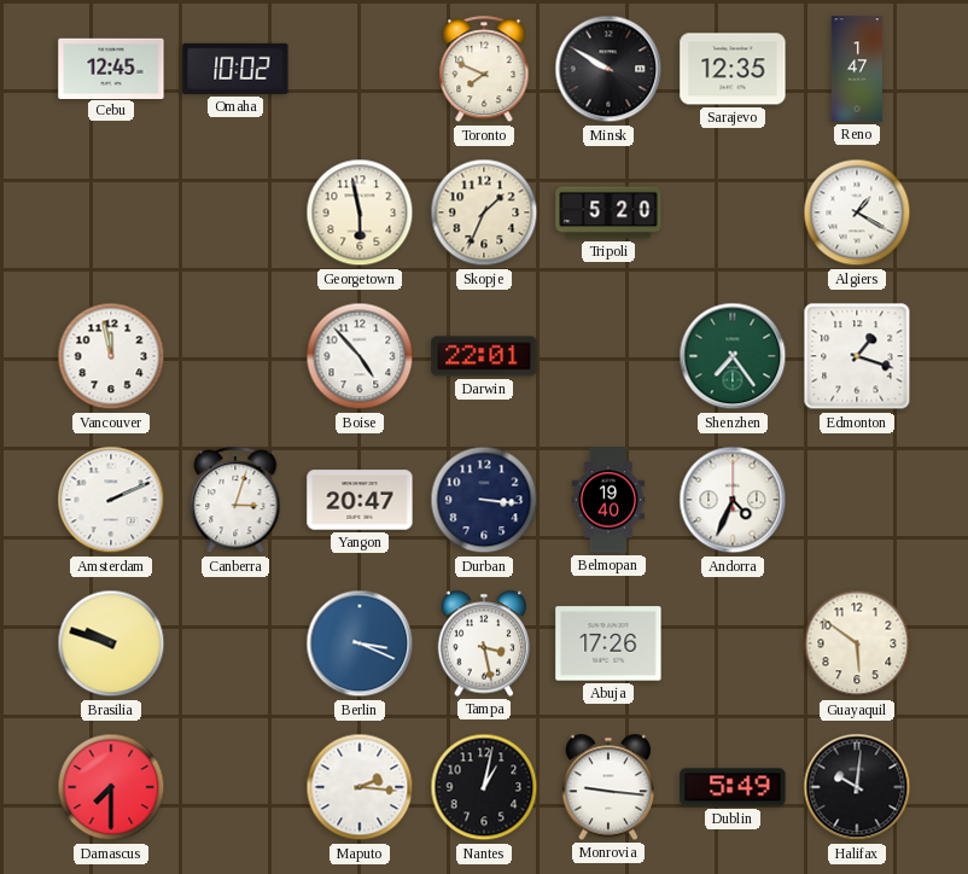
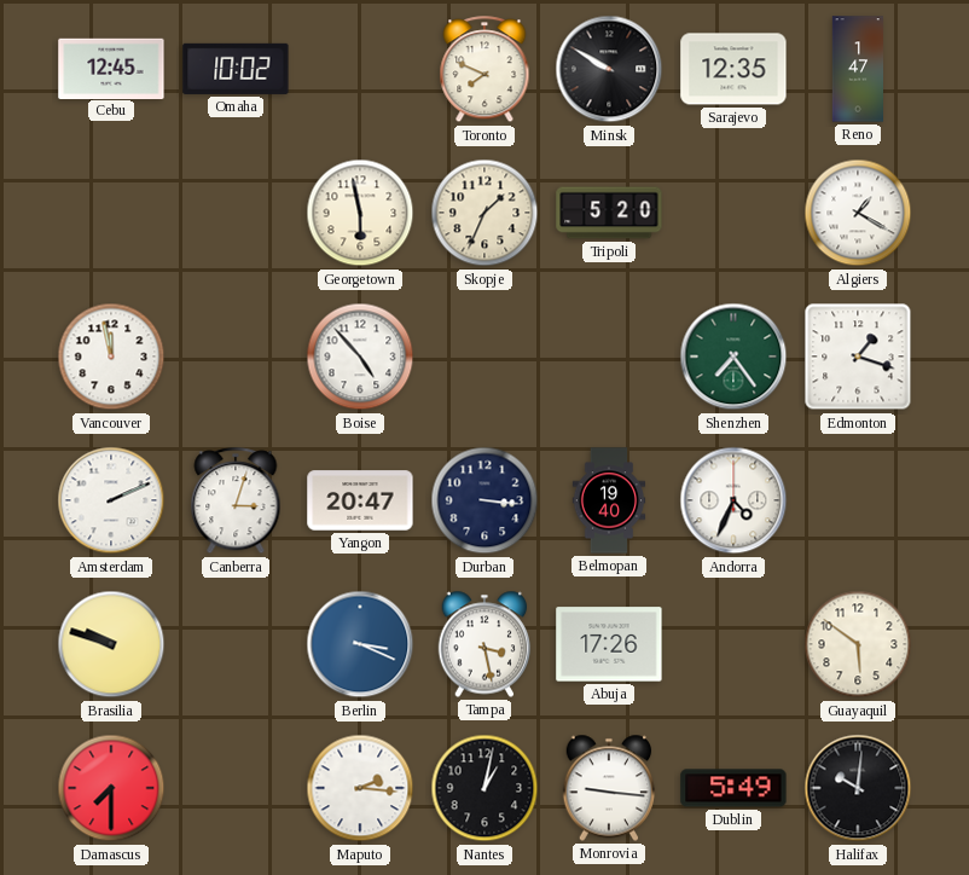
Darwin: 22:01 -> none (484, 356)
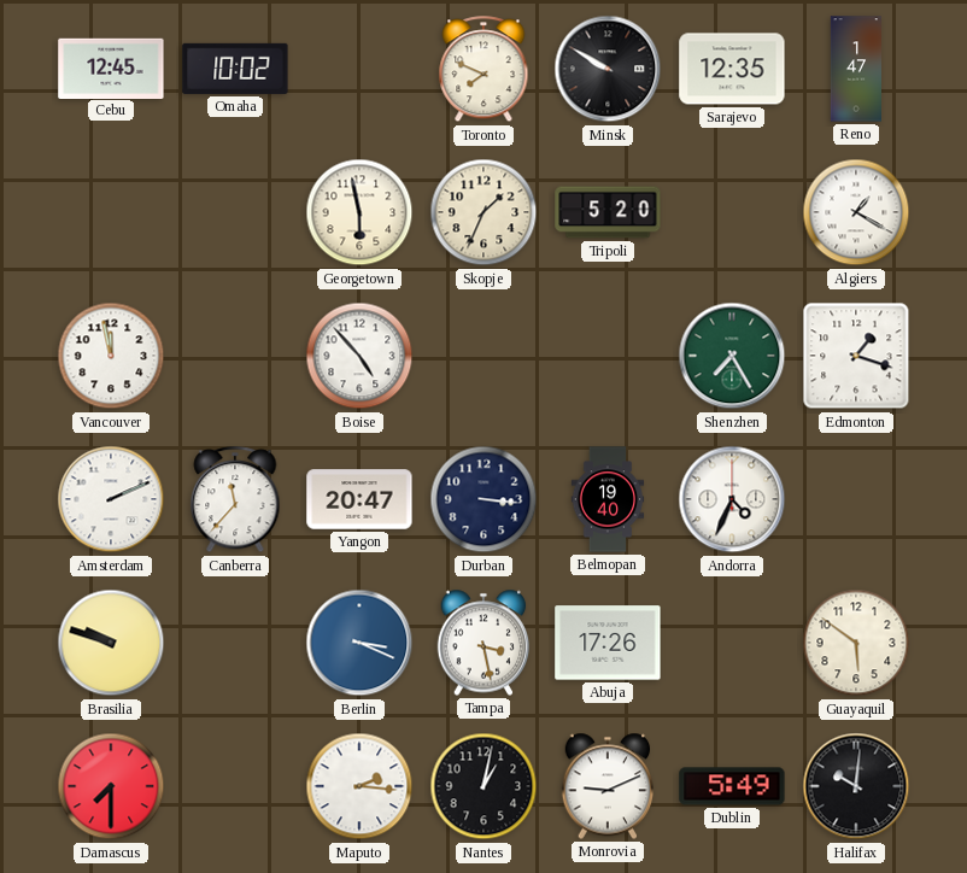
Shenzhen: 7:24 -> 7:25 (732, 356)
Canberra: 3:03 -> 11:37 (235, 500)
Monrovia: 9:16 -> 9:11 (608, 786)
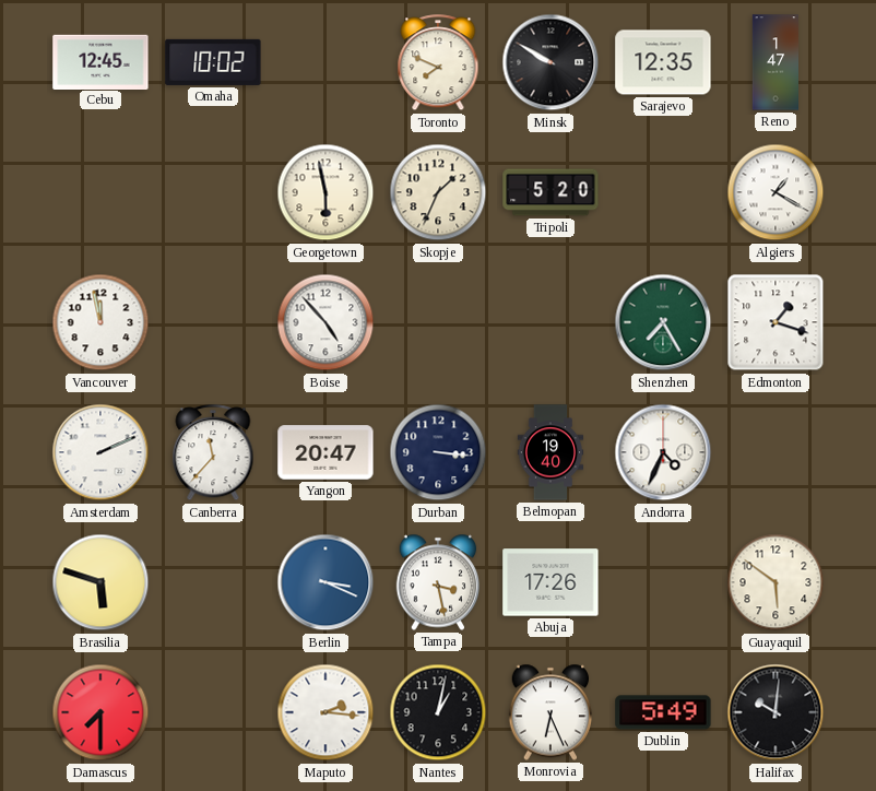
Brasilia: 9:48 -> 5:48 (100, 582)
Monrovia: 9:11 -> 6:26 (551, 712)
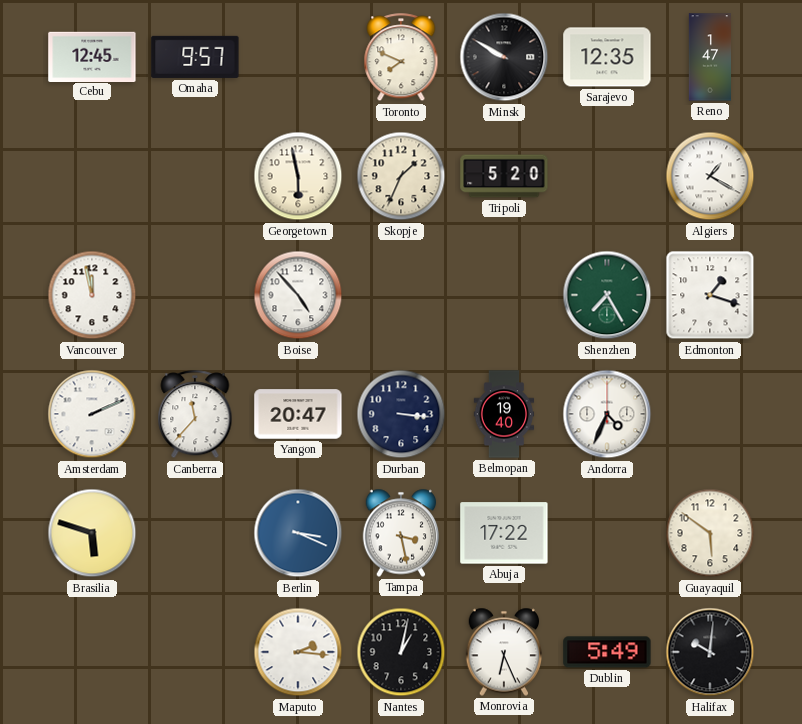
Omaha: 10:02 -> 9:57 (195, 57)
Abuja: 17:26 -> 17:22 (504, 533)
Damascus: 7:30 -> none (100, 712)
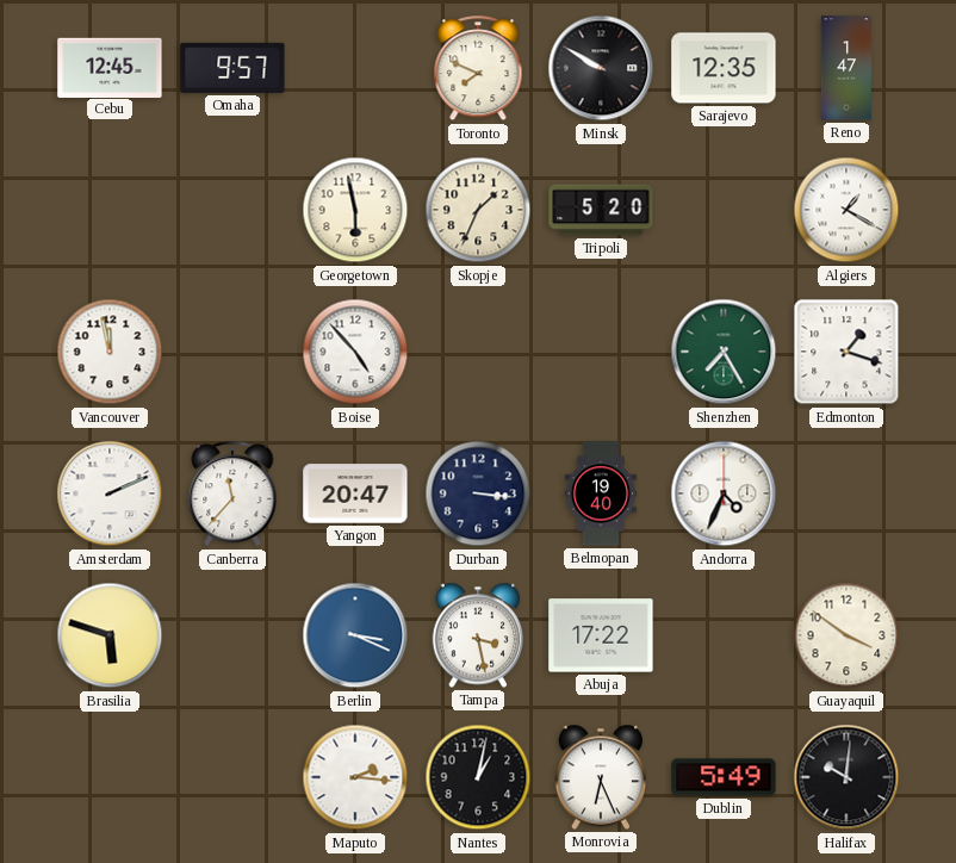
Guayaquil: 5:51 -> 3:51 (846, 635)
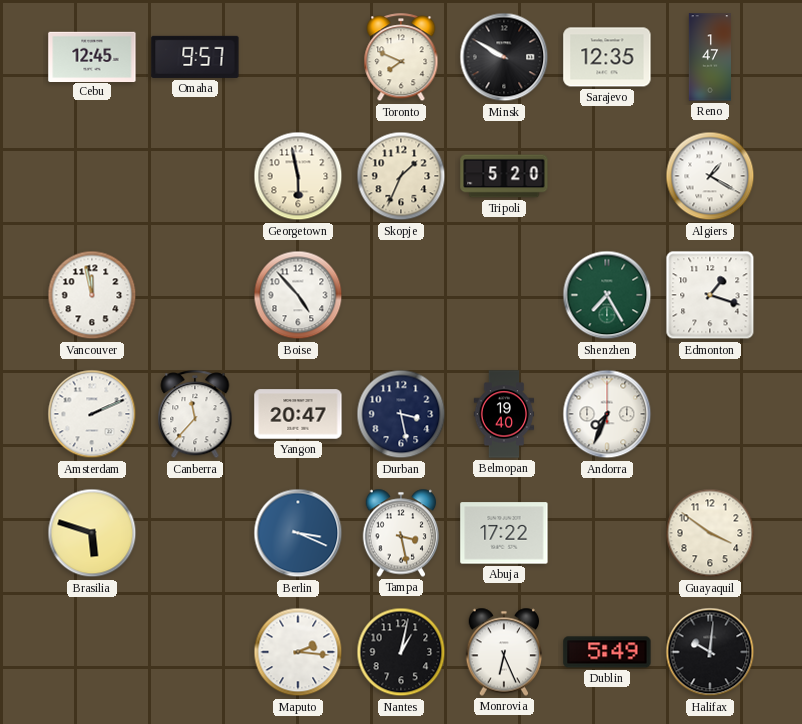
Durban: 3:16 -> 3:28 (401, 414)
Andorra: 4:34 -> 7:34 (607, 414)
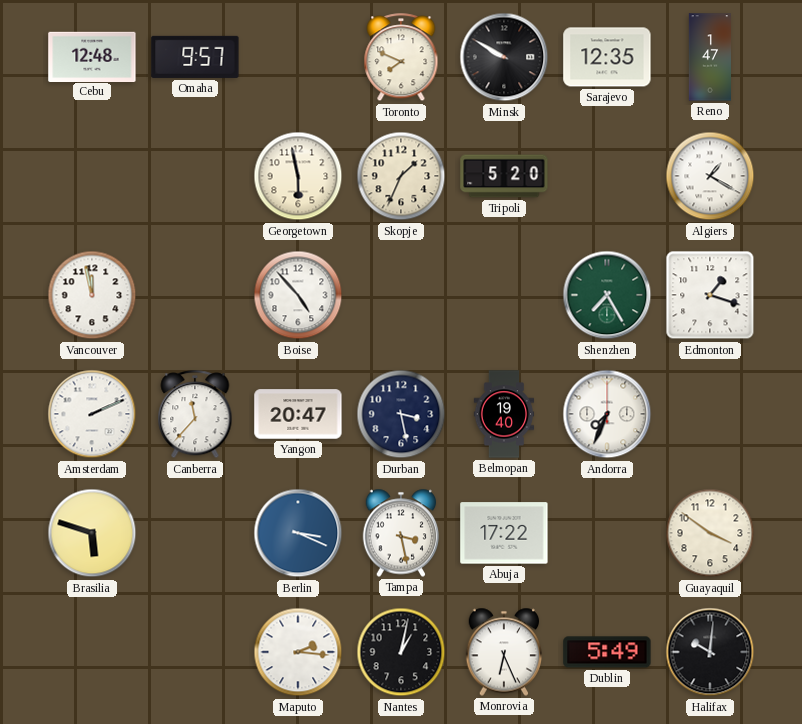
Cebu: 12:45 -> 12:48 (92, 56)
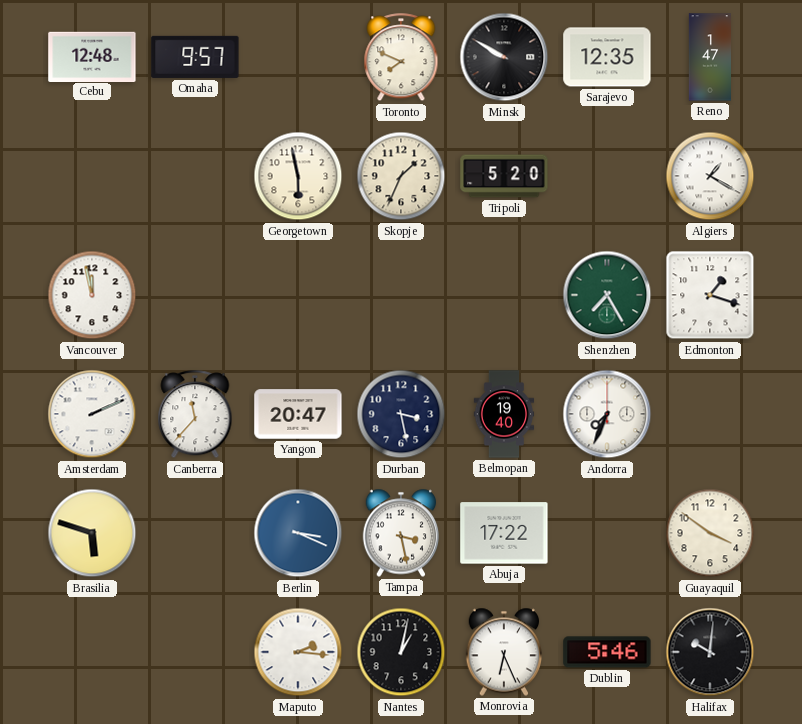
Boise: 4:53 -> none (298, 295)
Dublin: 5:49 -> 5:46 (607, 652)
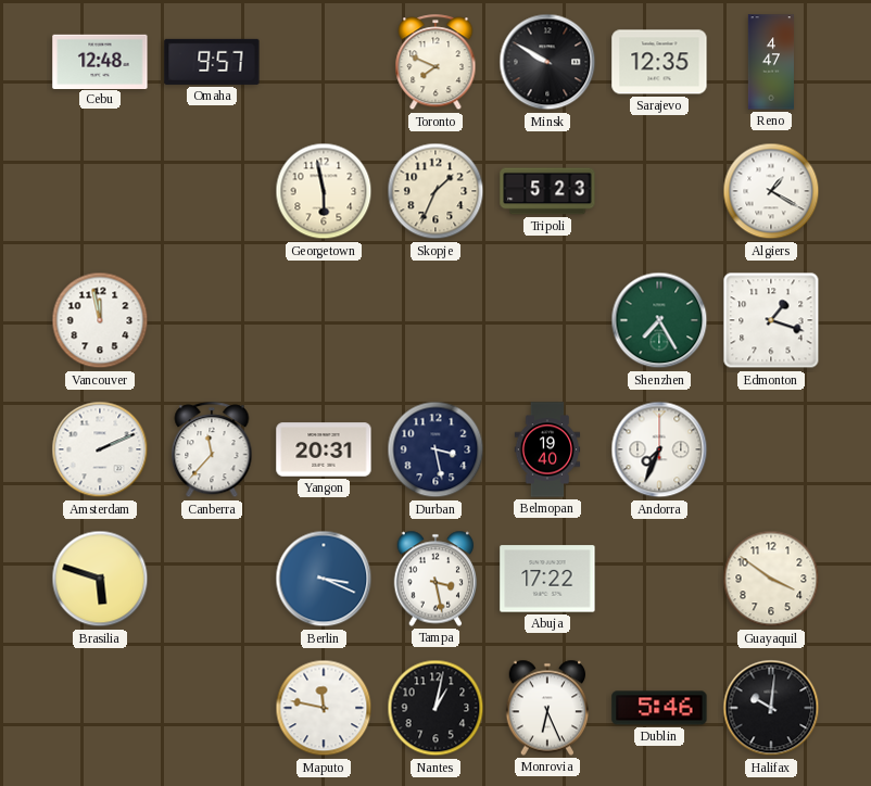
Reno: 1:47 -> 4:47 (770, 62)
Tripoli: 5:20 -> 5:23 (547, 191)
Yangon: 20:47 -> 20:31 (324, 449)
Maputo: 2:16 -> 11:47 (324, 708)
